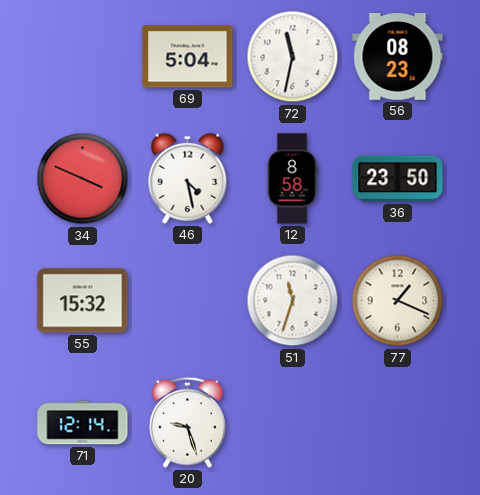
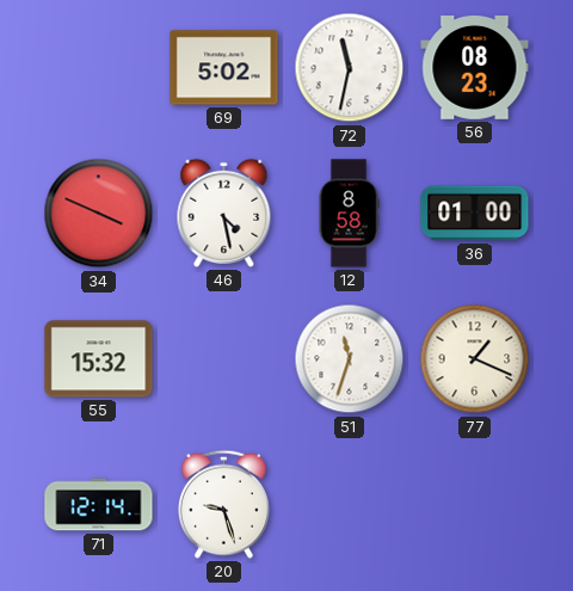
69: 5:04 -> 5:02 (224, 68)
36: 23:50 -> 01:00 (475, 214)
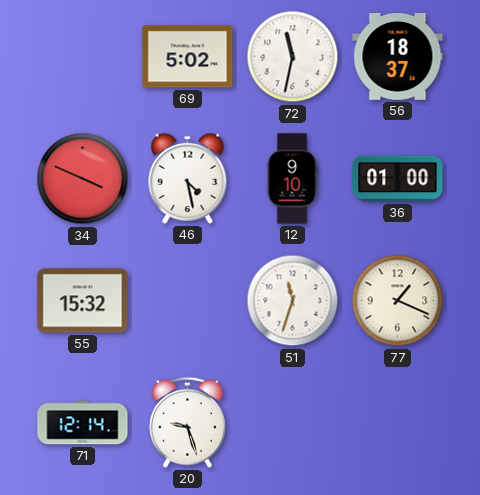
56: 08:23 -> 18:37 (398, 57)
12: 8:58 -> 9:10 (292, 179)
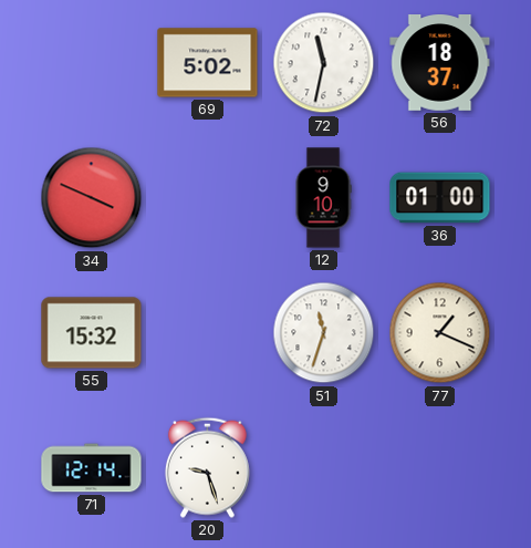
46: 4:28 -> none (188, 178)
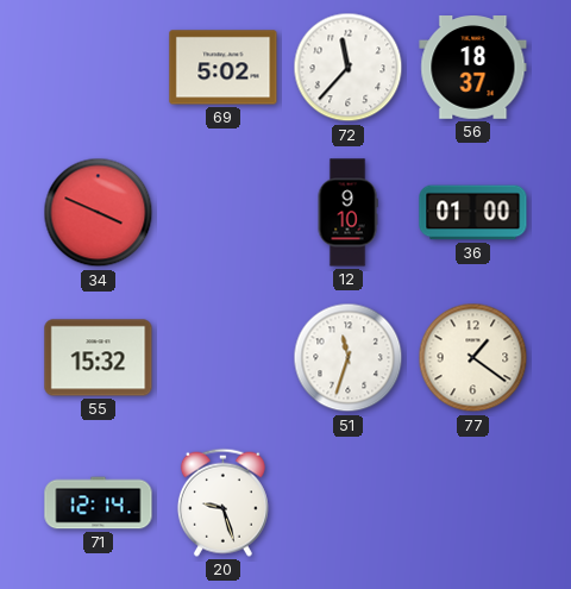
72: 11:32 -> 11:37 (349, 68)
77: 1:19 -> 1:21 (473, 358)
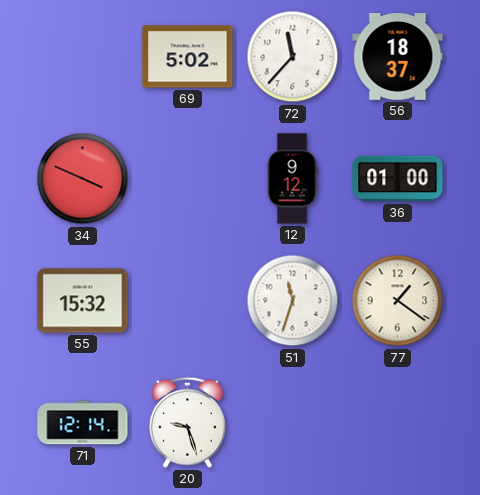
12: 9:10 -> 9:12 (292, 179)
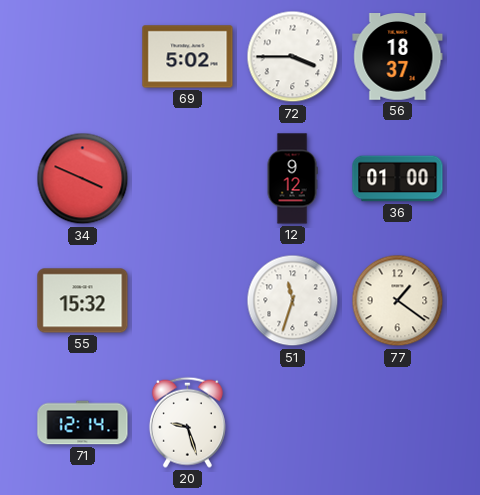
72: 11:37 -> 3:45 (293, 57)
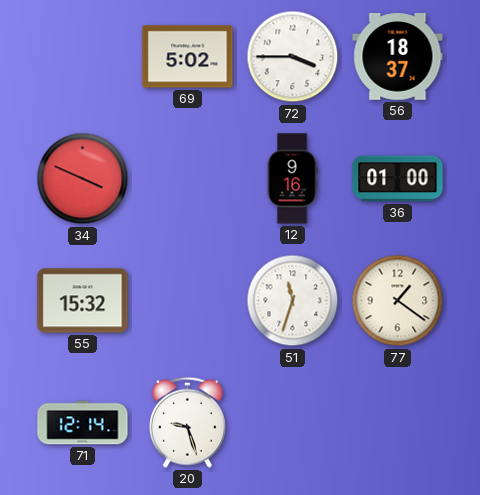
12: 9:12 -> 9:16 (292, 179)
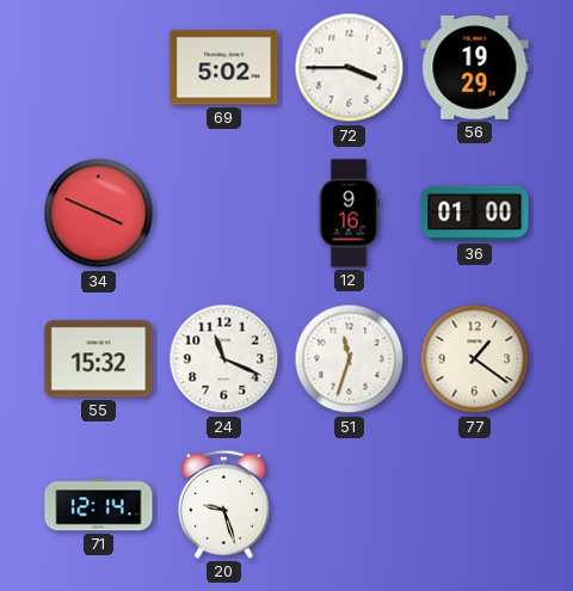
56: 18:37 -> 19:29 (475, 68)
24: none -> 11:19 (224, 359)
